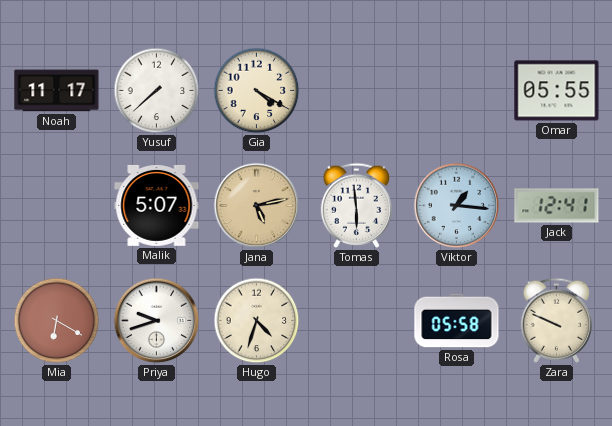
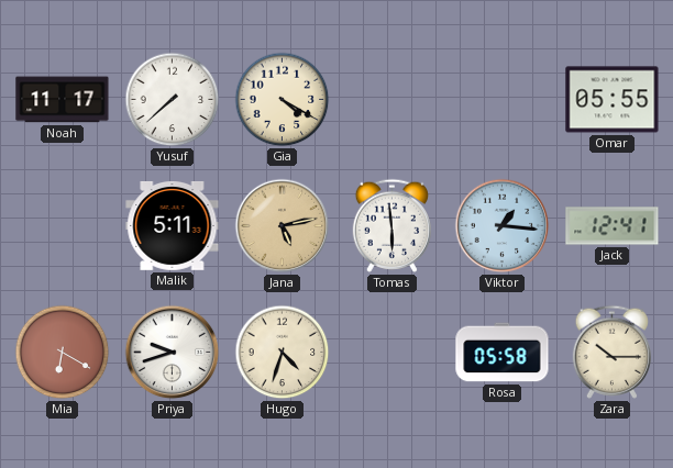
Malik: 5:07 -> 5:11 (173, 225)
Zara: 9:49 -> 10:15 (611, 352)
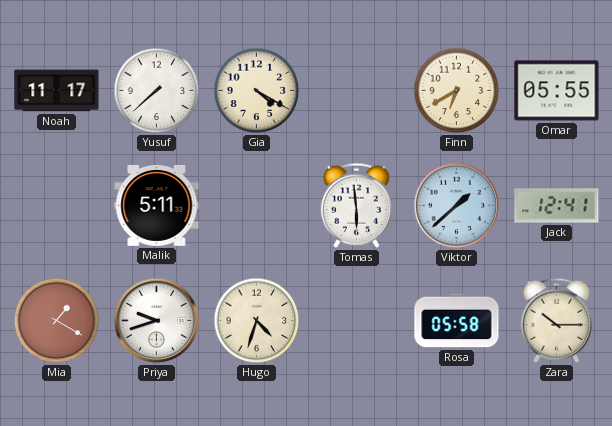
Finn: none -> 6:40 (457, 91)
Jana: 5:13 -> none (283, 226)
Viktor: 1:16 -> 1:38 (457, 206)
Mia: 6:20 -> 1:20 (57, 321)
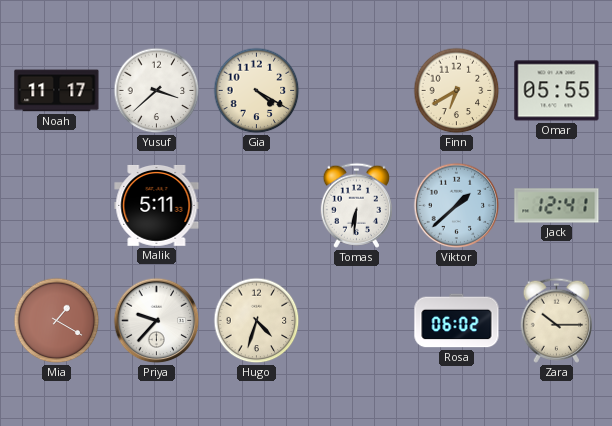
Yusuf: 7:38 -> 3:38 (157, 91)
Tomas: 5:59 -> 6:31 (356, 205)
Priya: 9:42 -> 9:37 (157, 321)
Rosa: 05:58 -> 06:02 (457, 321)
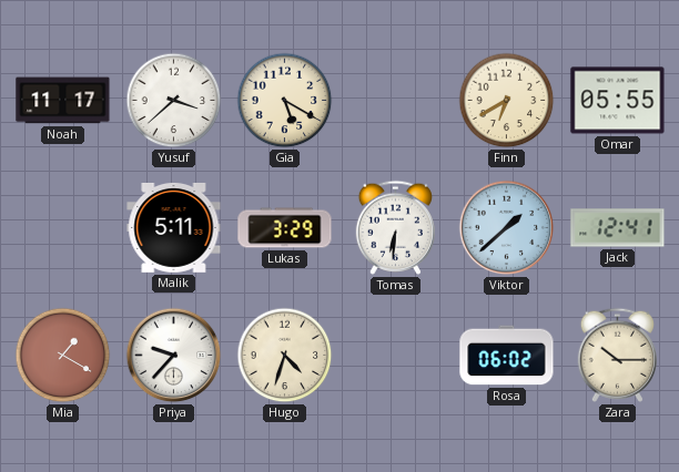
Gia: 4:20 -> 5:20 (285, 101)
Lukas: none -> 3:29 (285, 228)
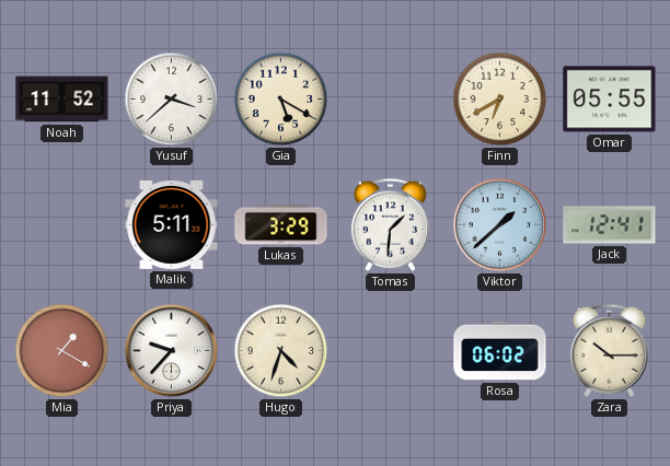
Noah: 11:17 -> 11:52 (62, 100)
Tomas: 6:31 -> 1:31 (390, 224)
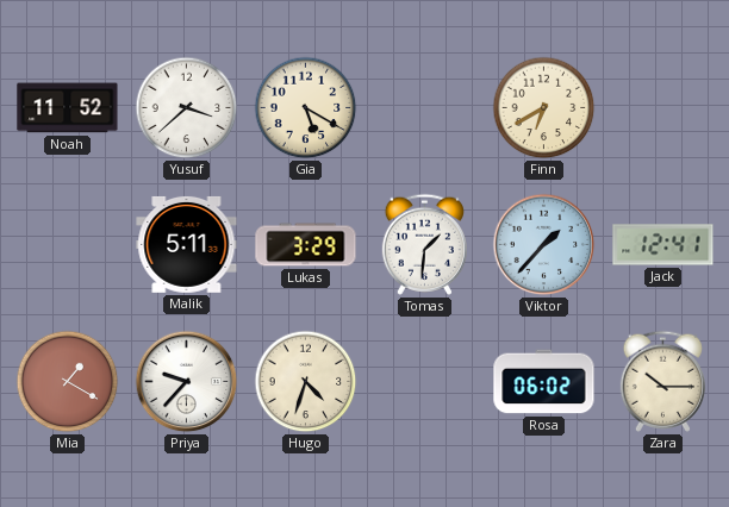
Omar: 05:55 -> none (610, 100)
Viktor: 1:38 -> 1:37 (544, 245)
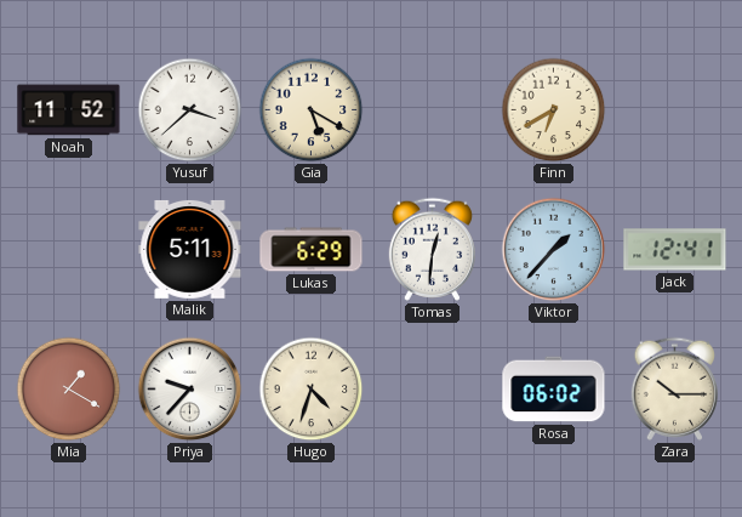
Lukas: 3:29 -> 6:29 (312, 250)
Tomas: 1:31 -> 12:31 (432, 249)
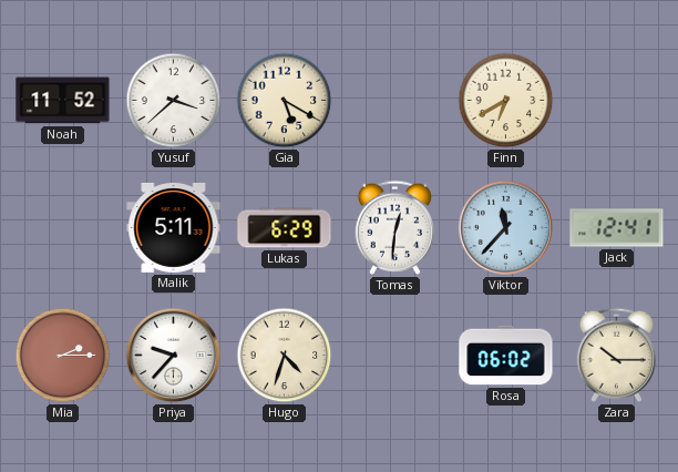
Viktor: 1:37 -> 11:37 (506, 228)
Mia: 1:20 -> 2:15 (63, 356)
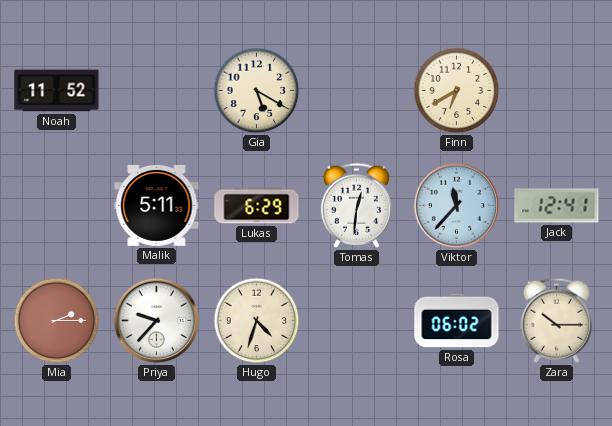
Yusuf: 3:38 -> none (174, 101)
